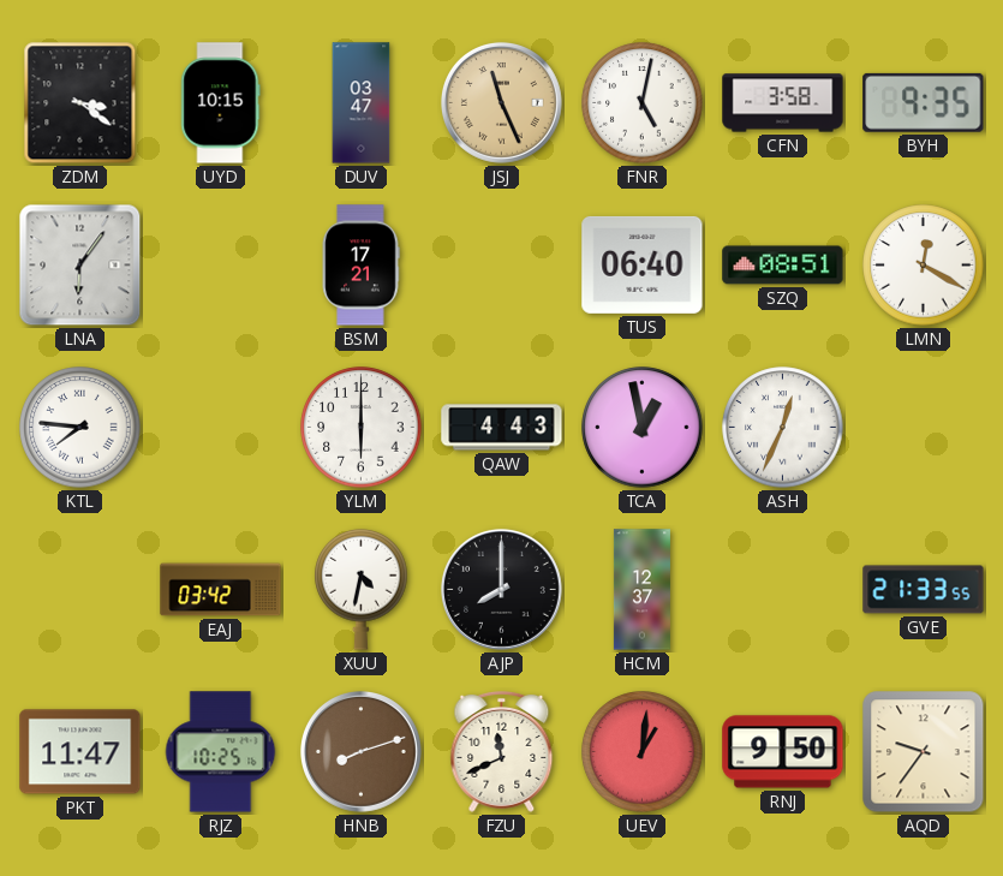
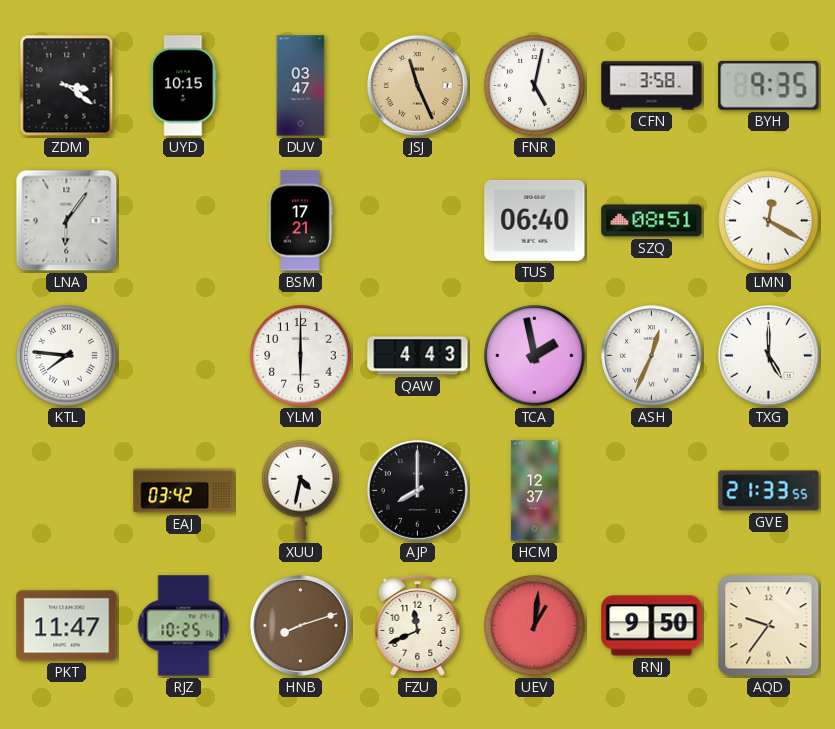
TCA: 12:58 -> 1:58 (535, 356)
TXG: none -> 5:00 (768, 355)
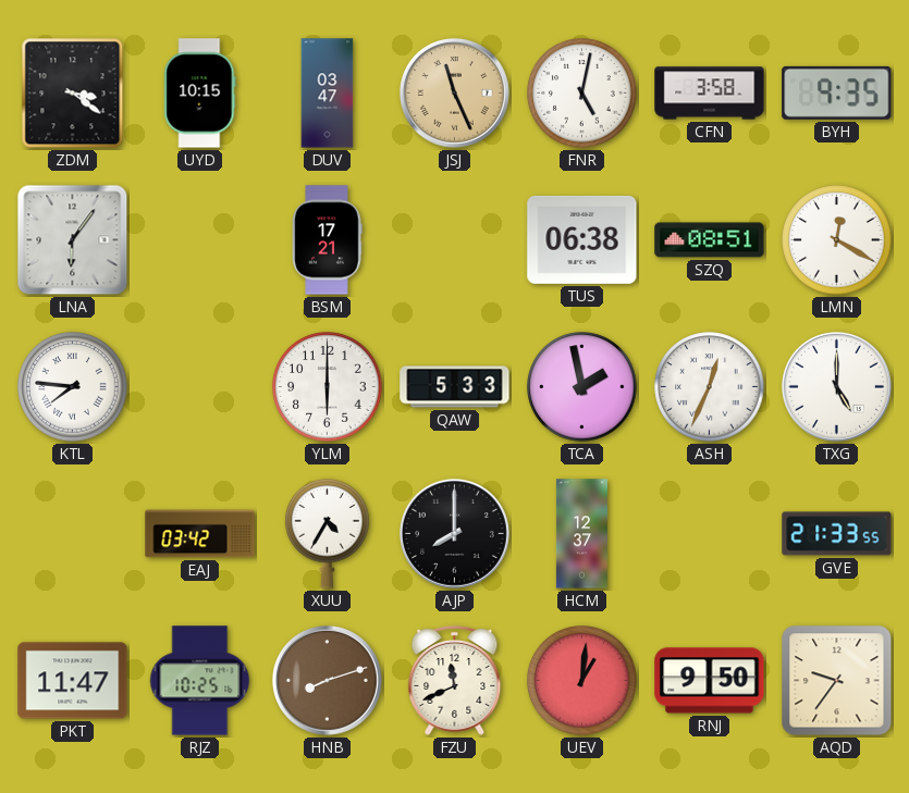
TUS: 06:40 -> 06:38 (582, 239)
QAW: 4:43 -> 5:33 (455, 387)
XUU: 4:32 -> 4:35 (328, 533)
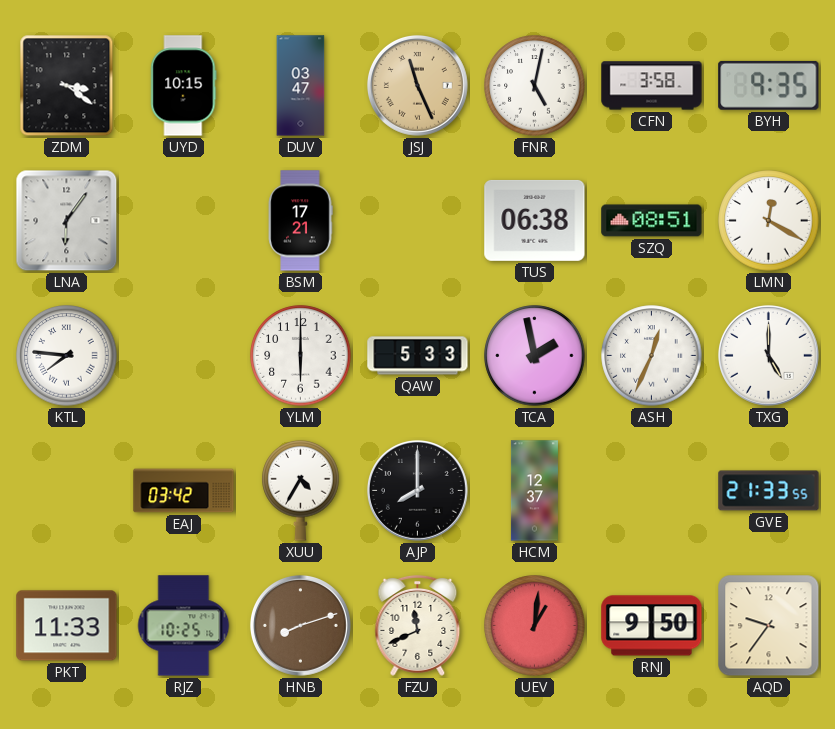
PKT: 11:47 -> 11:33 (67, 626)
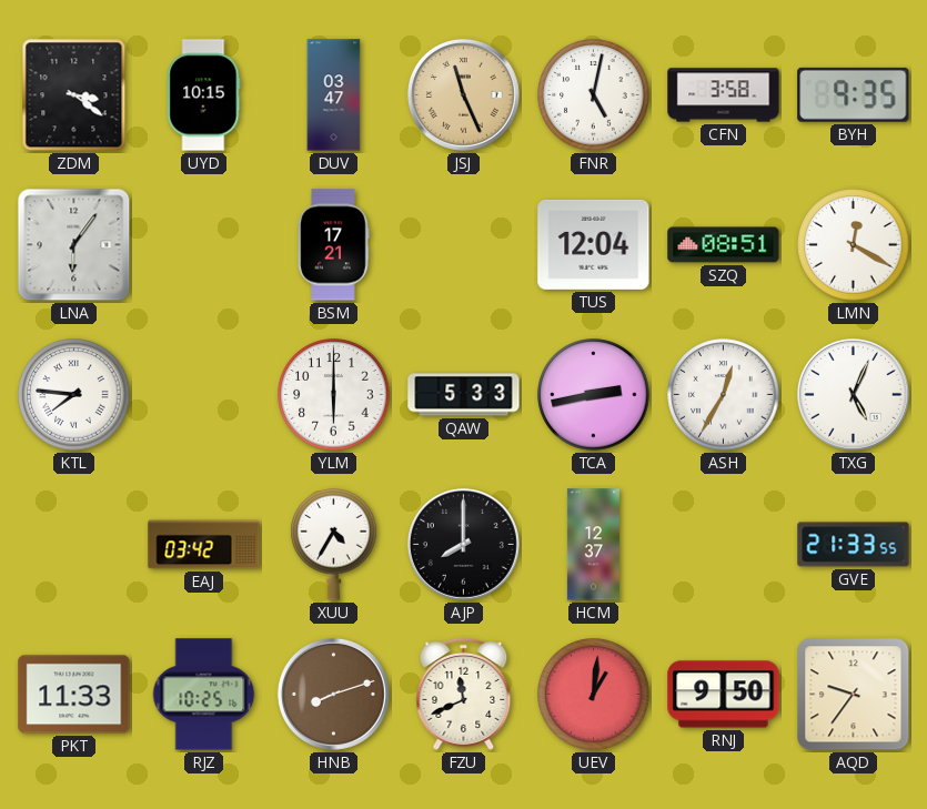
TUS: 06:38 -> 12:04 (594, 244)
TCA: 1:58 -> 2:43 (594, 395)
ASH: 12:34 -> 12:35 (724, 395)
TXG: 5:00 -> 5:04 (853, 394)
